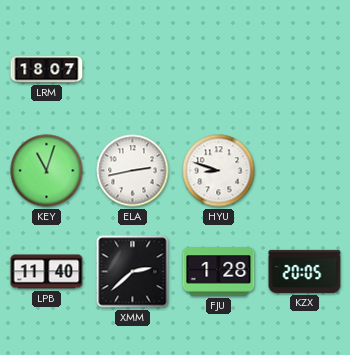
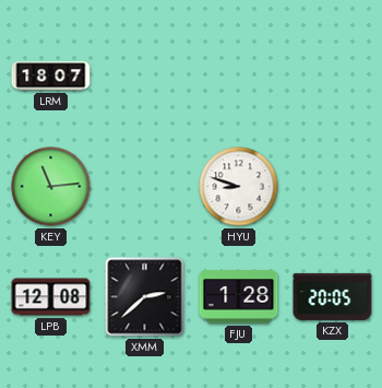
KEY: 11:03 -> 11:14 (51, 187)
ELA: 2:43 -> none (133, 171)
LPB: 11:40 -> 12:08 (51, 297)
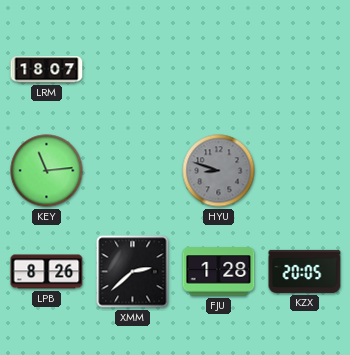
HYU dial: white -> grey (219, 171)
LPB: 12:08 -> 8:26 (47, 272)
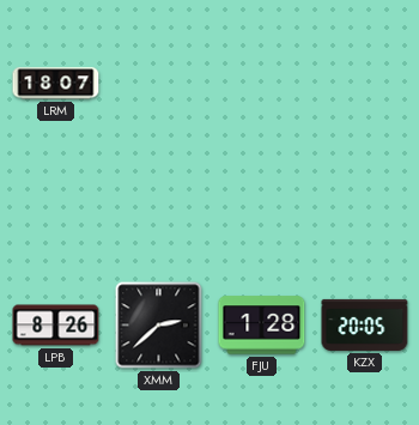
KEY: 11:14 -> none (47, 171)
HYU: 8:48 -> none (219, 171)
